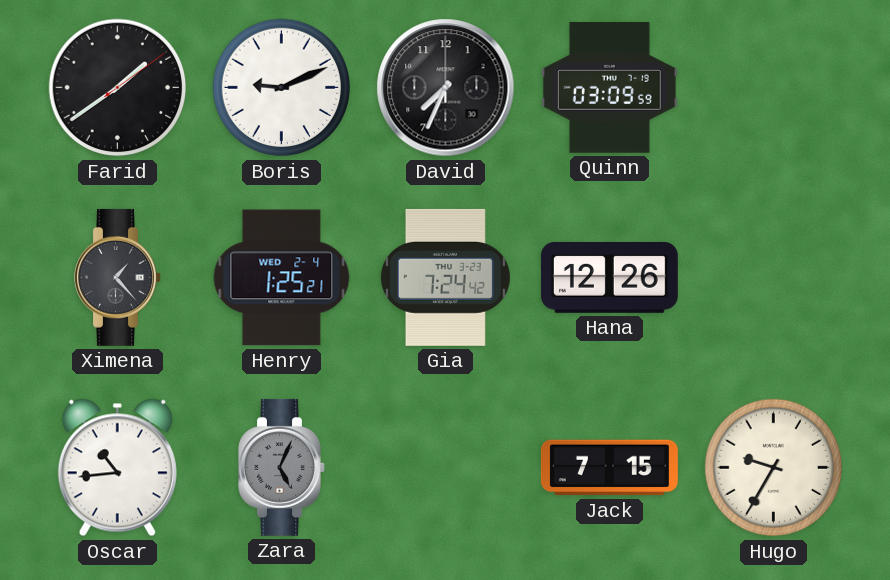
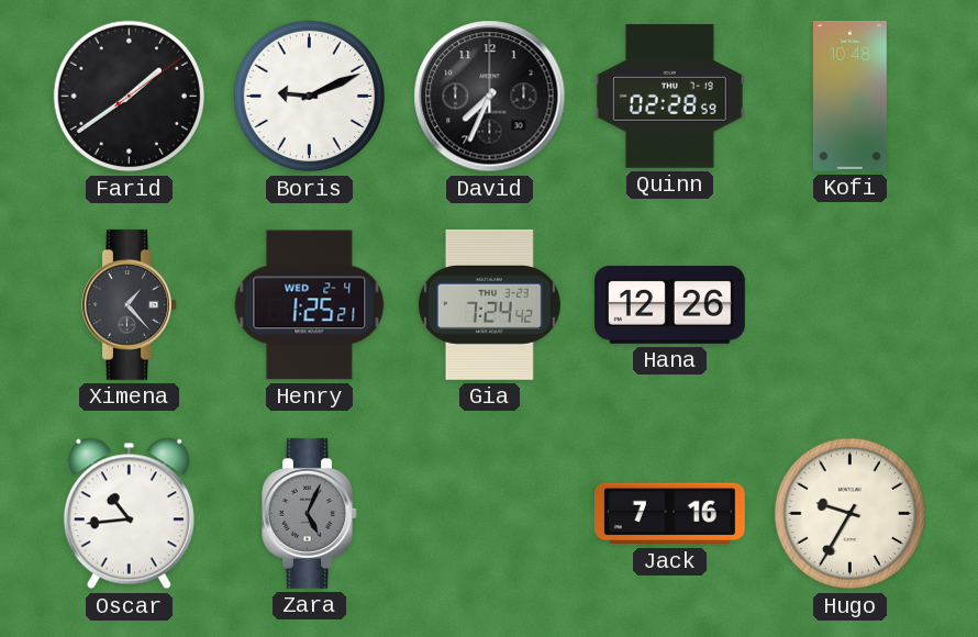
Quinn: 03:09 -> 02:28 (669, 97)
Kofi: none -> 10:48 (849, 96)
Jack: 7:15 -> 7:16 (669, 514)
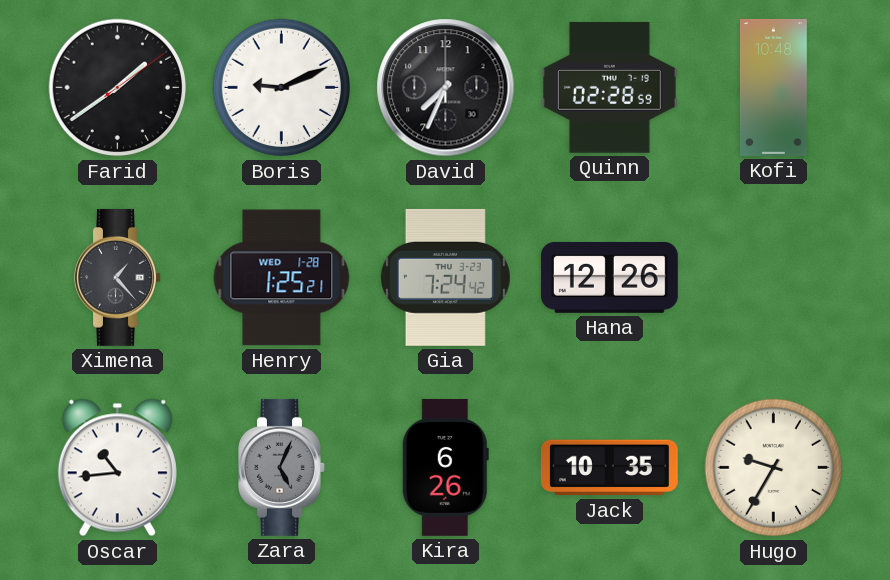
Henry date: WED 2-4 -> WED 1-28 (282, 278)
Kira: none -> 6:26 (445, 467)
Jack: 7:16 -> 10:35 (609, 468)
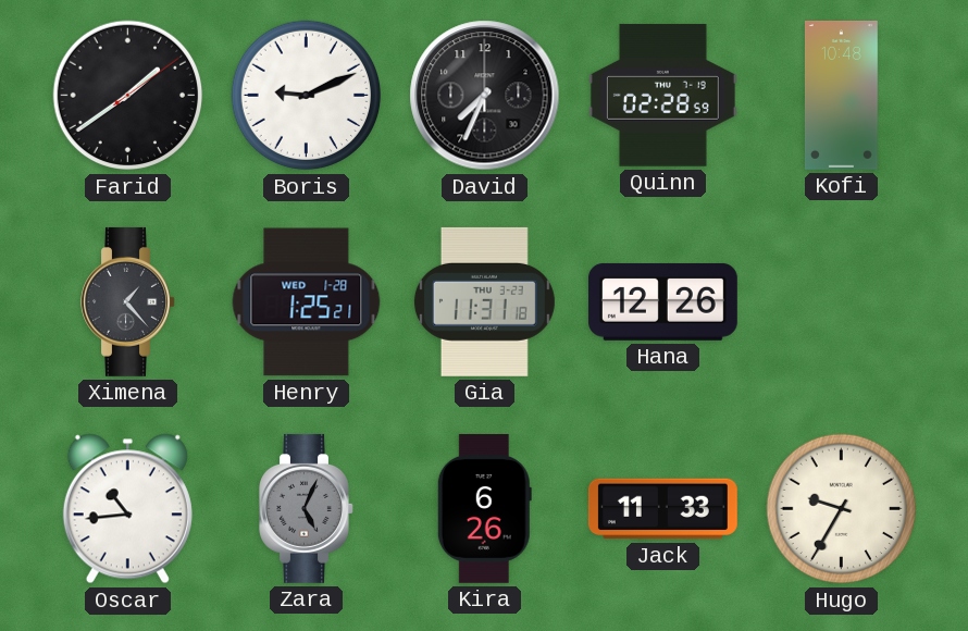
Gia: 7:24 -> 11:31 (484, 301)
Jack: 10:35 -> 11:33 (662, 509)
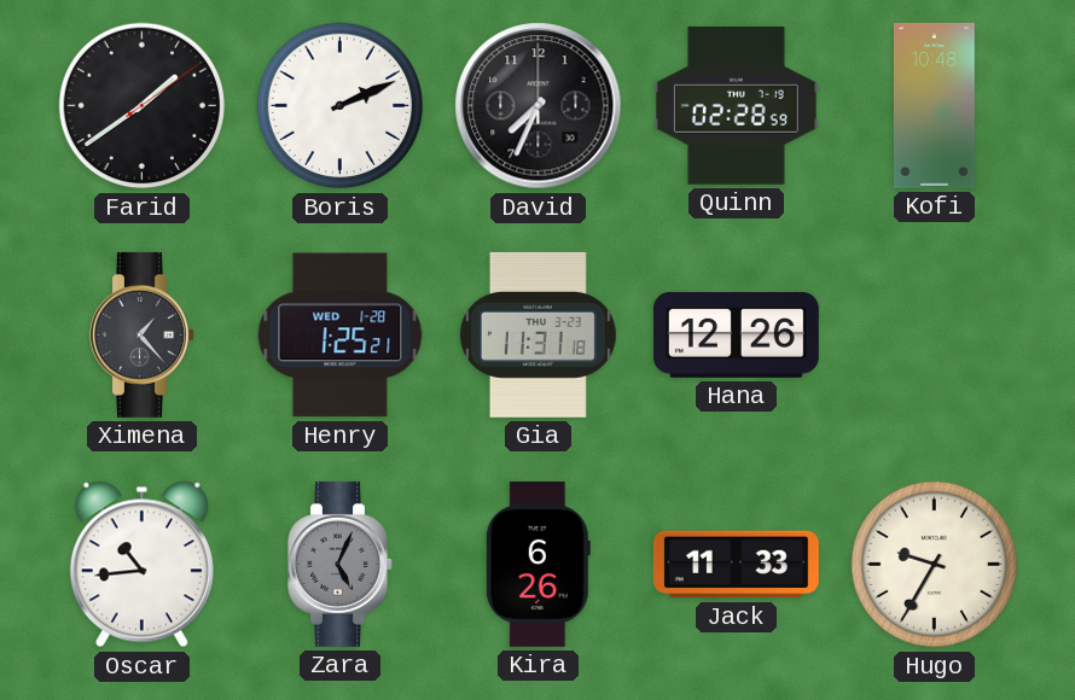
Boris: 9:11 -> 2:11 (341, 106)
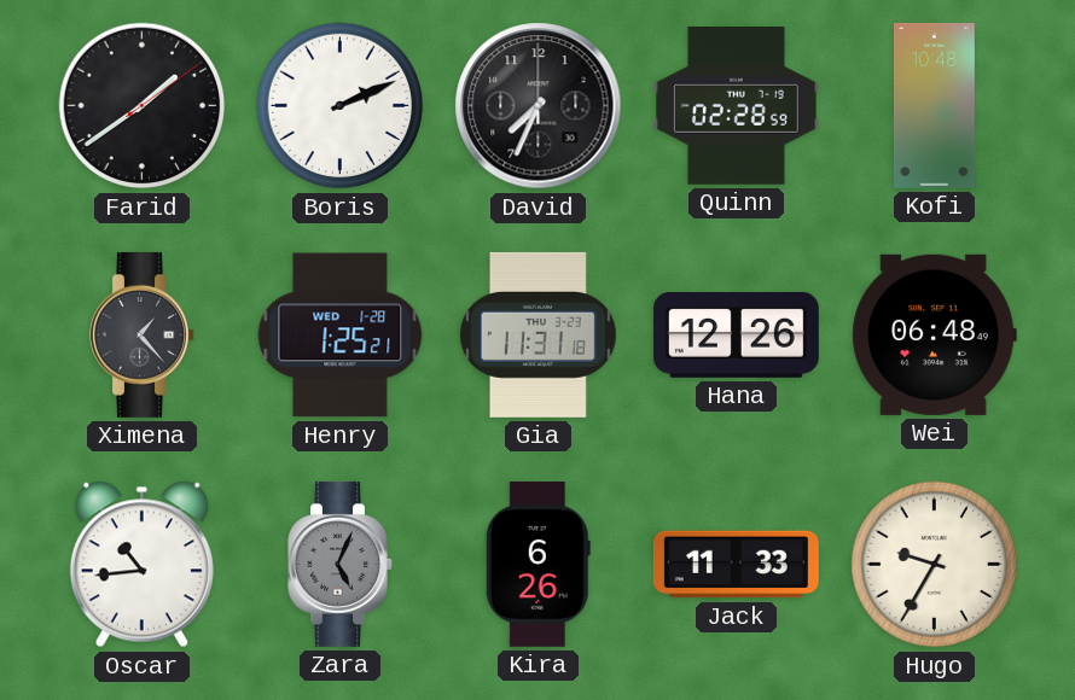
Wei: none -> 06:48 (934, 334)
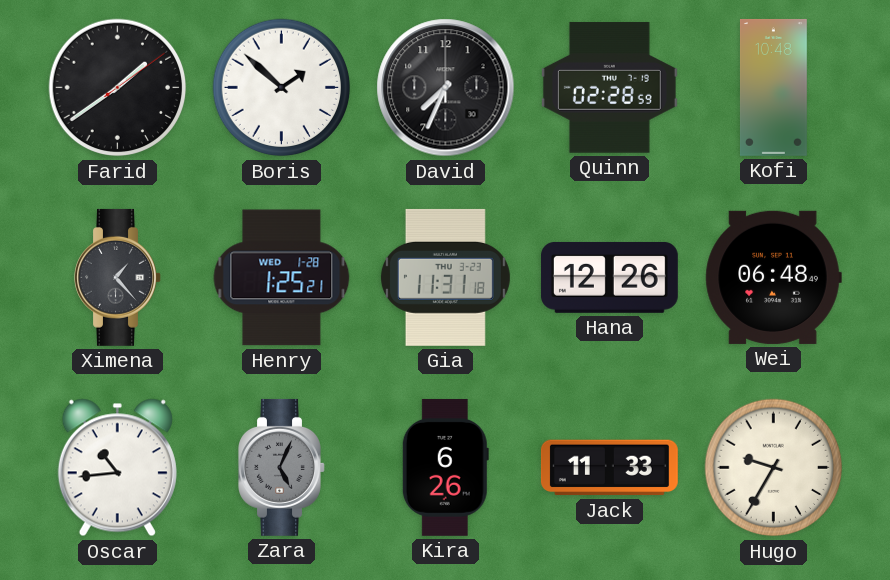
Boris: 2:11 -> 1:52 (282, 88)
